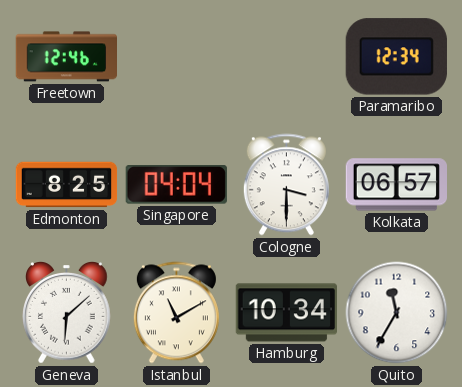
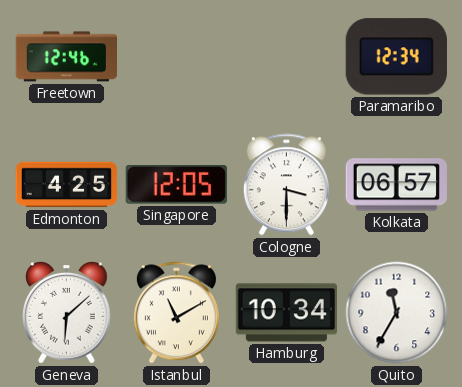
Edmonton: 8:25 -> 4:25 (67, 185)
Singapore: 04:04 -> 12:05 (176, 185)
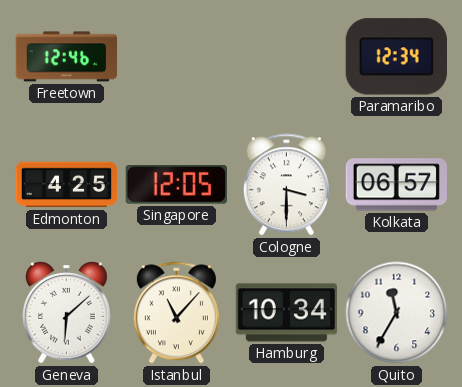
Istanbul: 11:10 -> 11:07 (176, 313)
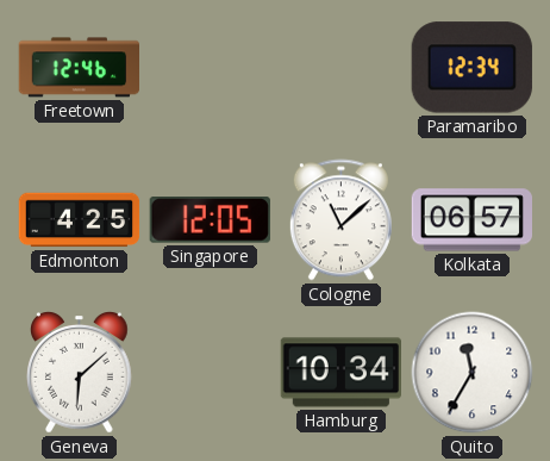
Cologne: 3:30 -> 11:08 (340, 220)
Istanbul: 11:07 -> none (176, 313)
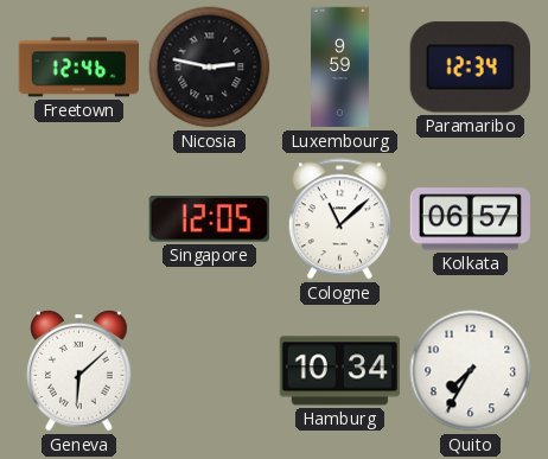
Nicosia: none -> 2:47 (210, 68)
Luxembourg: none -> 9:59 (340, 68)
Edmonton: 4:25 -> none (80, 220)
Quito: 11:35 -> 7:35 (471, 371)
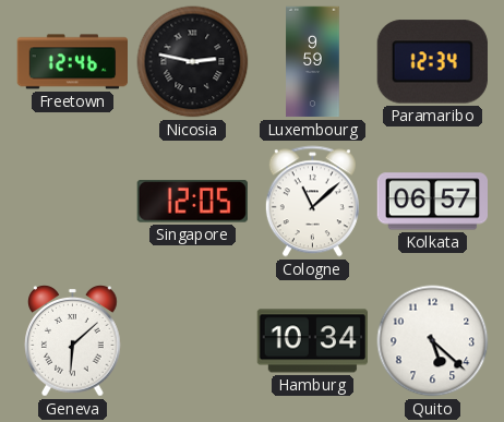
Quito: 7:35 -> 5:22 (433, 341)
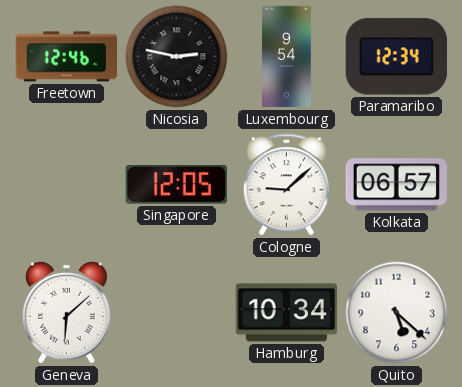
Luxembourg: 9:59 -> 9:54 (287, 57)
Cologne: 11:08 -> 9:08 (286, 185)
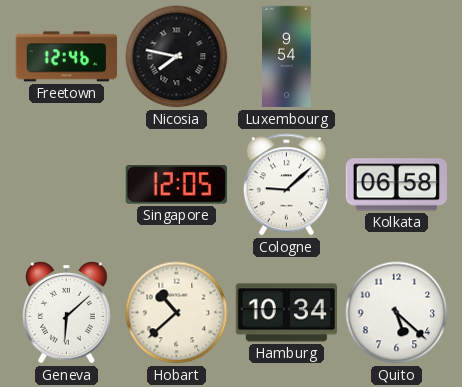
Nicosia: 2:47 -> 7:47 (177, 57)
Paramaribo: 12:34 -> none (396, 57)
Kolkata: 06:57 -> 06:58 (396, 185)
Hobart: none -> 10:38 (177, 313)
